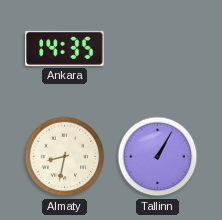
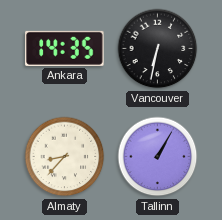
Vancouver: none -> 6:32 (158, 49)
Almaty: 8:32 -> 8:37 (65, 157)
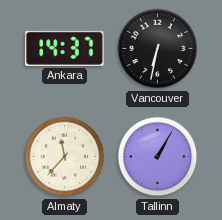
Ankara: 14:35 -> 14:37 (65, 48)
Almaty: 8:37 -> 11:37 (65, 157)
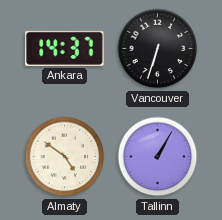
Vancouver: 6:32 -> 6:33 (158, 49)
Almaty: 11:37 -> 4:51 (65, 157)
